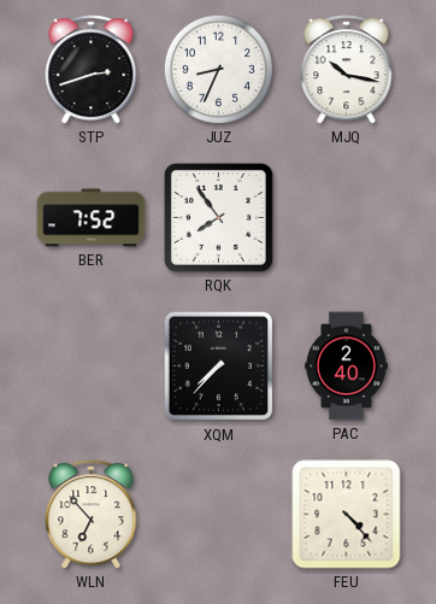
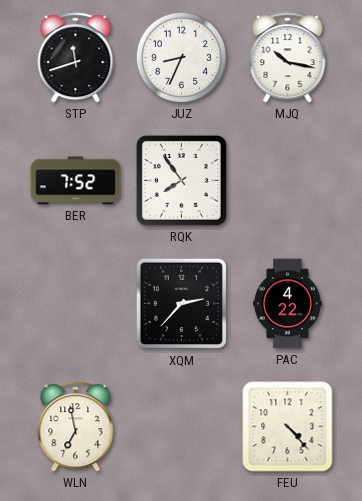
STP: 2:42 -> 11:42 (76, 58)
XQM: 7:37 -> 2:37 (182, 304)
PAC: 2:40 -> 4:22 (288, 304)
WLN: 6:53 -> 6:58 (76, 427)
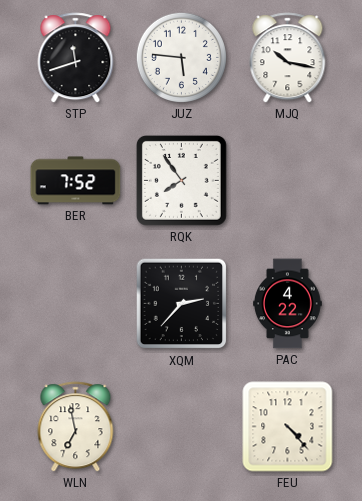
JUZ: 8:34 -> 5:46 (181, 57)
